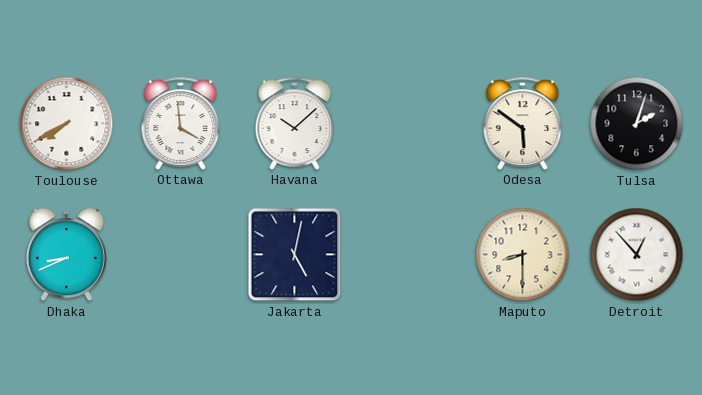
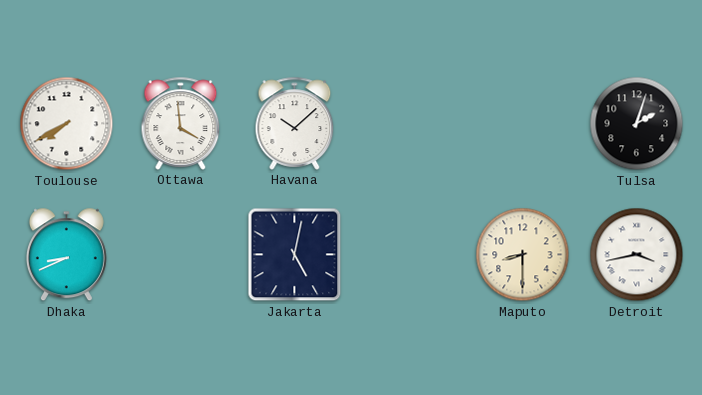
Odesa: 5:51 -> none (523, 123)
Detroit: 12:53 -> 3:43 (637, 255)
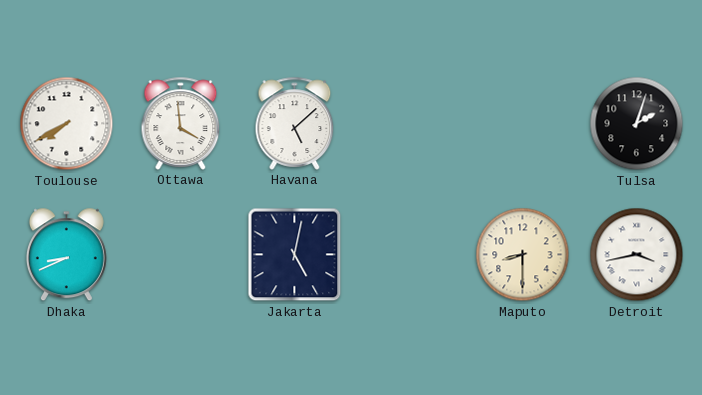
Havana: 10:08 -> 5:08 (295, 123)
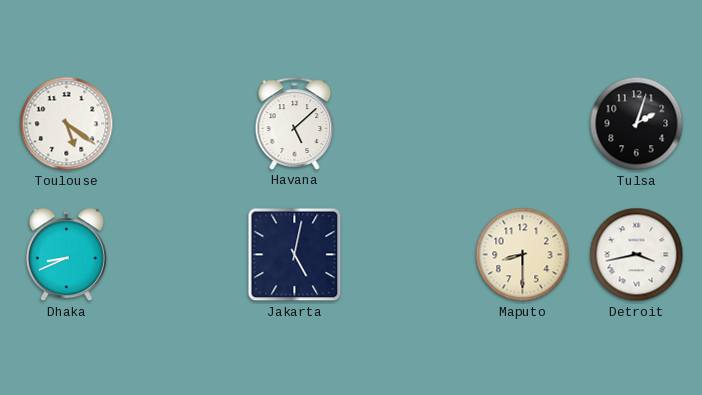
Toulouse: 7:40 -> 5:21 (67, 124)
Ottawa: 3:59 -> none (181, 123)
